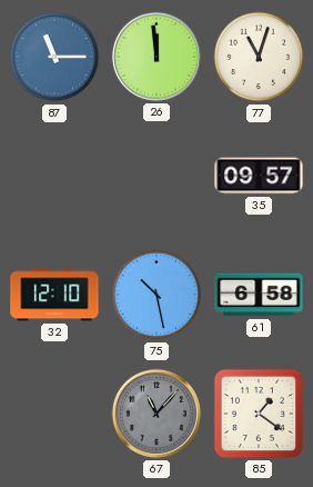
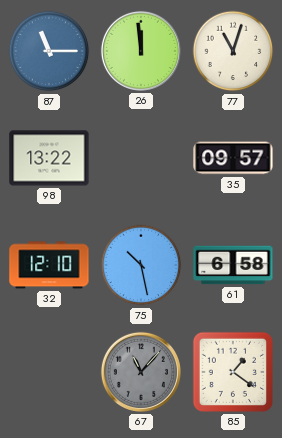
98: none -> 13:22 (49, 158)
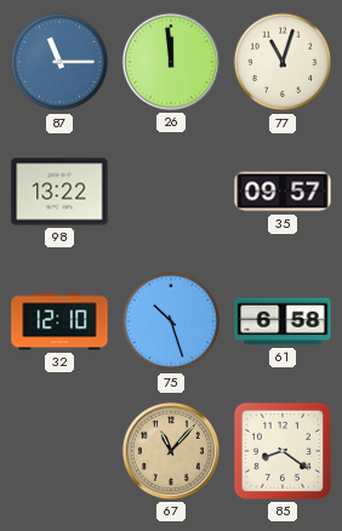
75: 10:28 -> 10:27 (171, 321)
67 dial: grey -> champagne (171, 451)
85: 1:21 -> 8:21 (283, 451)
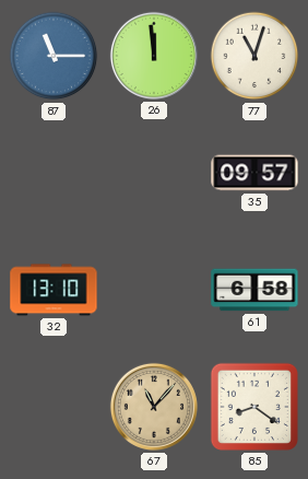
98: 13:22 -> none (59, 192)
32: 12:10 -> 13:10 (54, 290)
75: 10:27 -> none (171, 321)
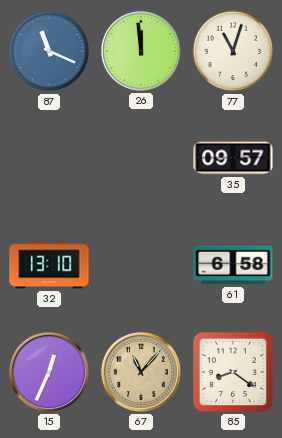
87: 11:15 -> 11:19 (49, 51)
15: none -> 12:34 (49, 372)
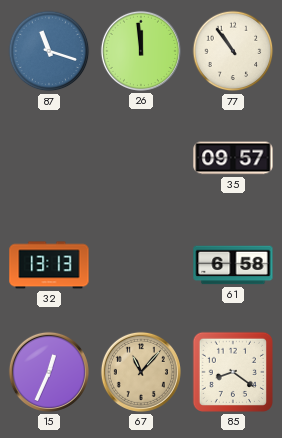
87: 11:19 -> 11:18 (49, 51)
77: 11:03 -> 10:54 (233, 51)
32: 13:10 -> 13:13 (49, 265)
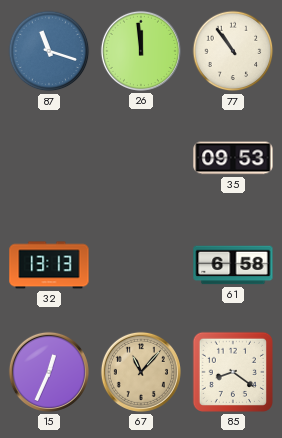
35: 09:57 -> 09:53 (233, 158)
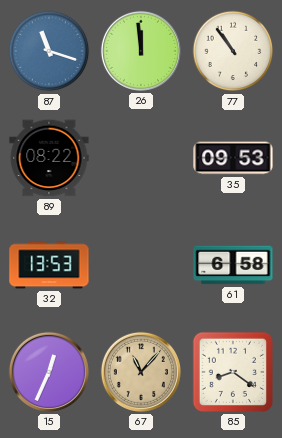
89: none -> 08:22 (49, 158)
32: 13:13 -> 13:53 (49, 265)
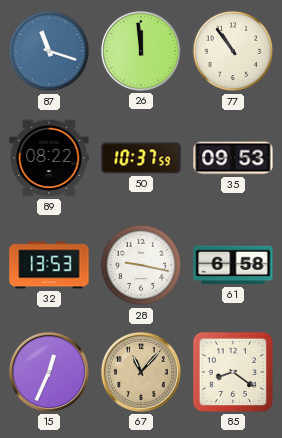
50: none -> 10:37 (141, 158)
28: none -> 9:17 (141, 265)
